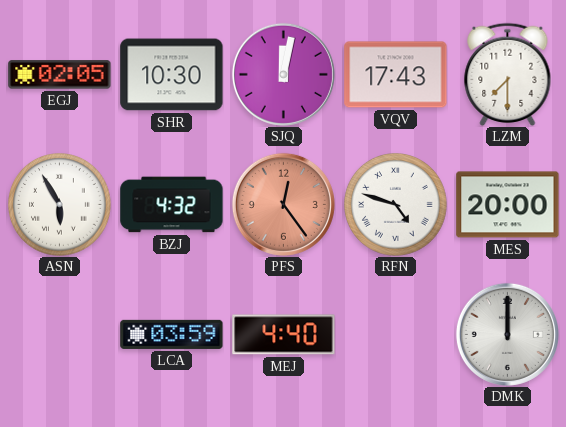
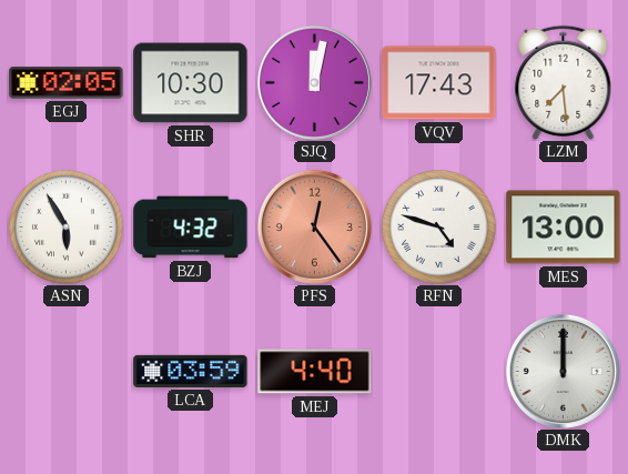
LZM: 7:30 -> 7:29 (564, 82)
MES: 20:00 -> 13:00 (564, 228)
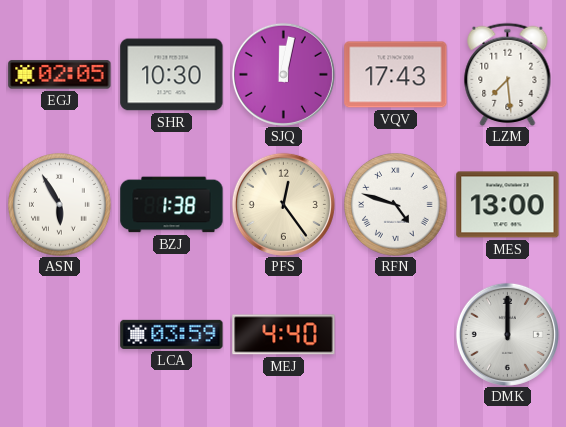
BZJ: 4:32 -> 1:38 (172, 205)
PFS dial: salmon -> cream (283, 204)
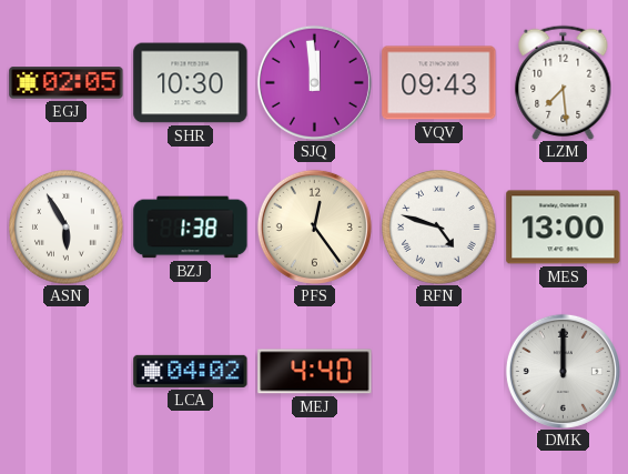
SJQ: 12:02 -> 11:59 (314, 82)
VQV: 17:43 -> 09:43 (439, 83)
LCA: 03:59 -> 04:02 (191, 371)
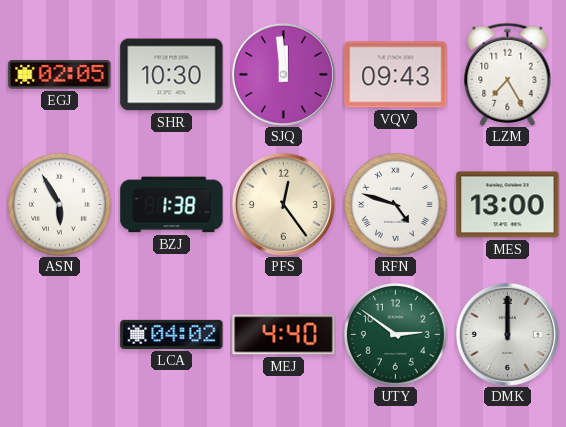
LZM: 7:29 -> 7:25 (508, 74)
UTY: none -> 2:51 (396, 335)
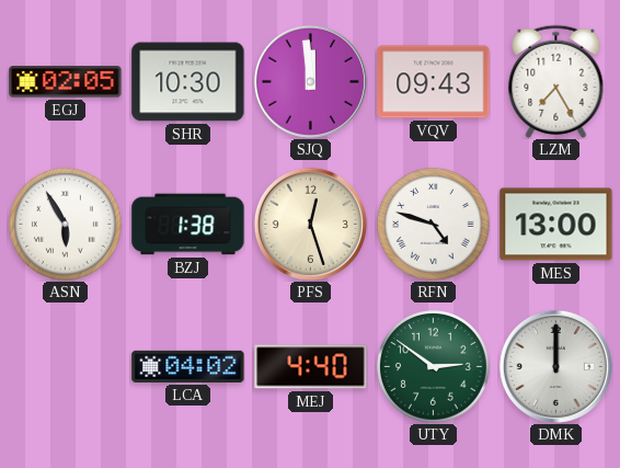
PFS: 12:24 -> 12:27 (310, 224)
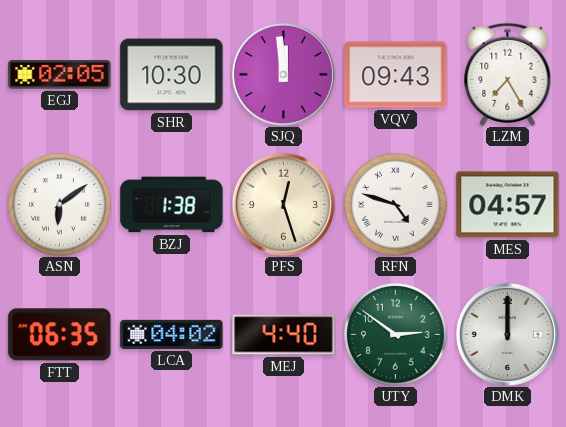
ASN: 5:55 -> 6:09 (60, 205)
MES: 13:00 -> 04:57 (508, 205)
FTT: none -> 06:35 (60, 335)
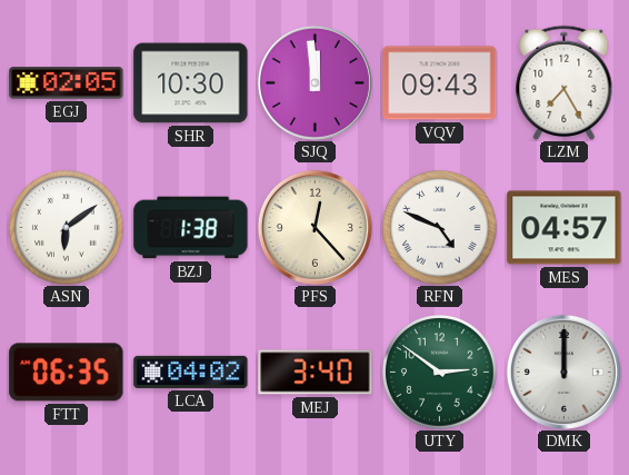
PFS: 12:27 -> 12:23 (314, 227)
RFN: 4:48 -> 4:49 (440, 228)
MEJ: 4:40 -> 3:40 (316, 373)
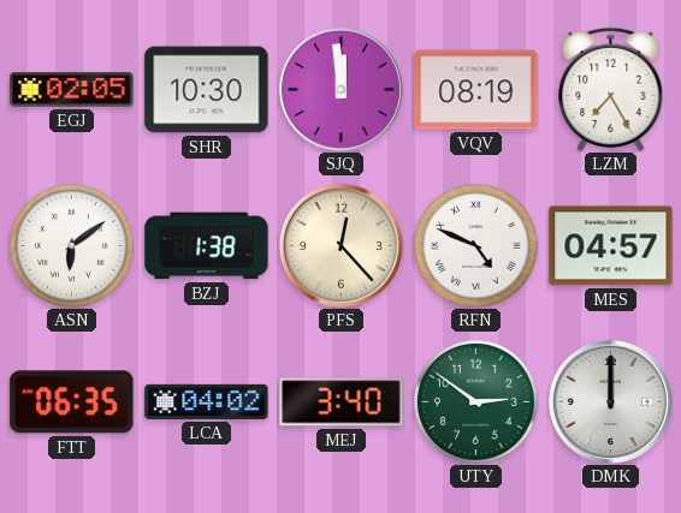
VQV: 09:43 -> 08:19 (476, 90)
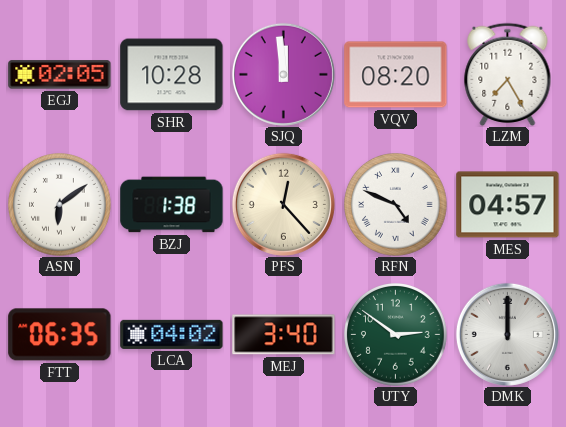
SHR: 10:30 -> 10:28 (172, 75)
VQV: 08:19 -> 08:20 (396, 75)
